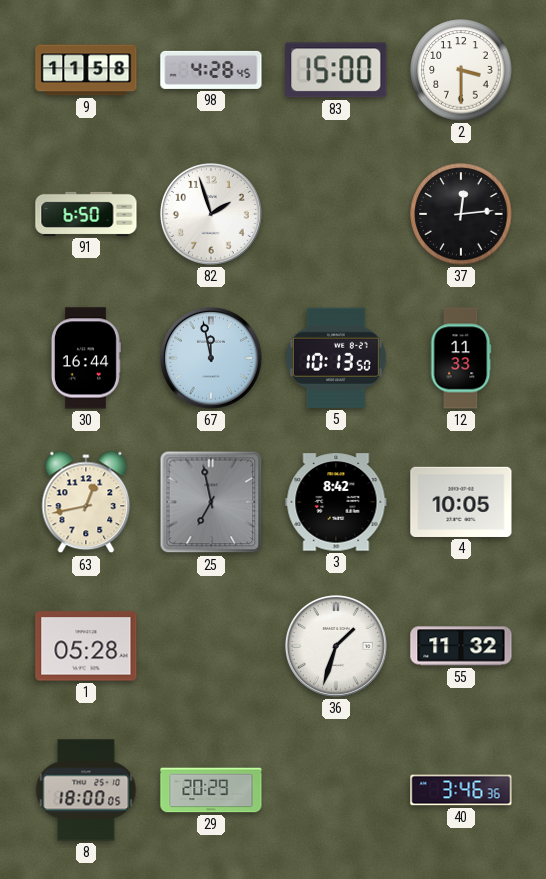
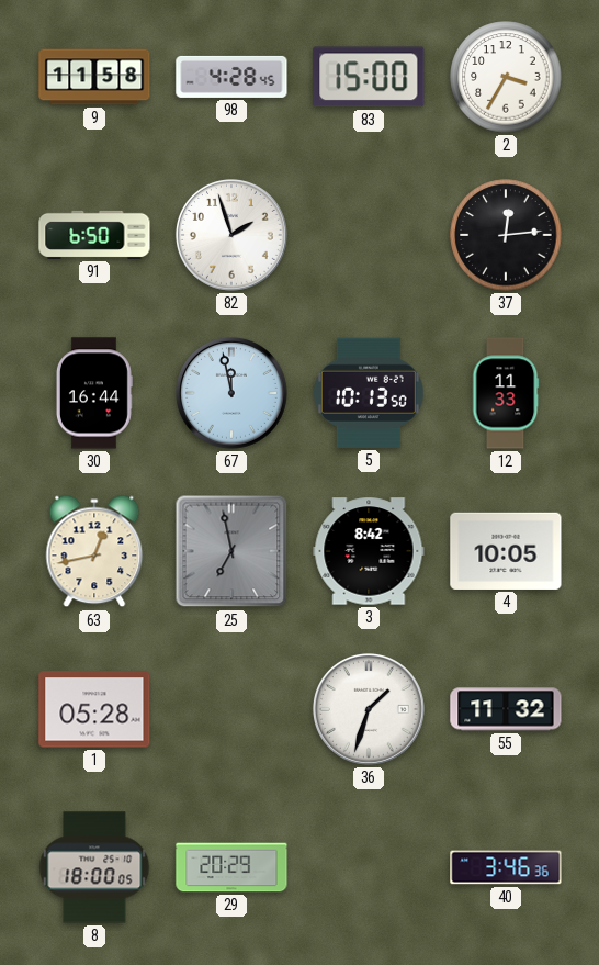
2: 3:30 -> 3:35 (506, 77)
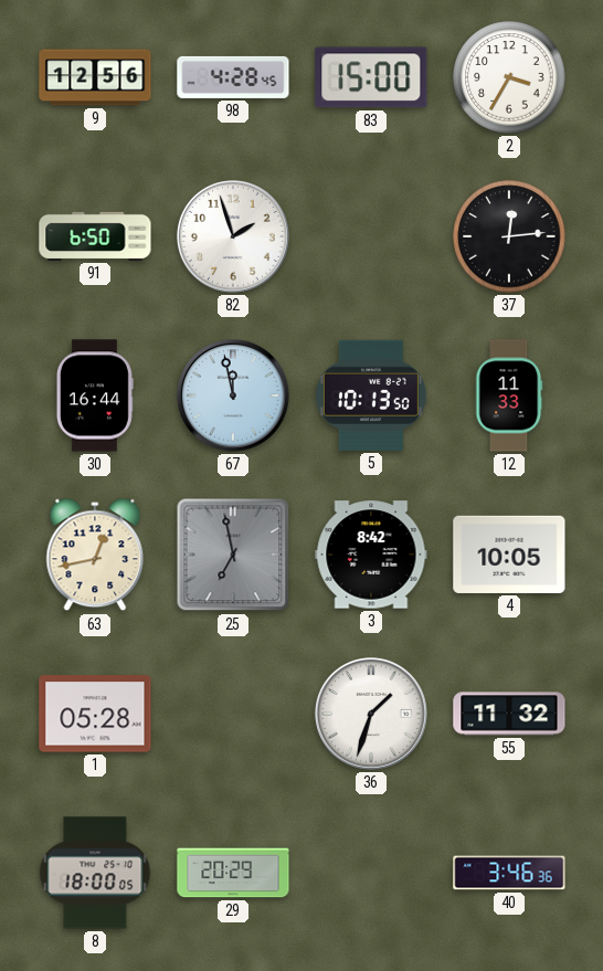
9: 11:58 -> 12:56 (95, 77)
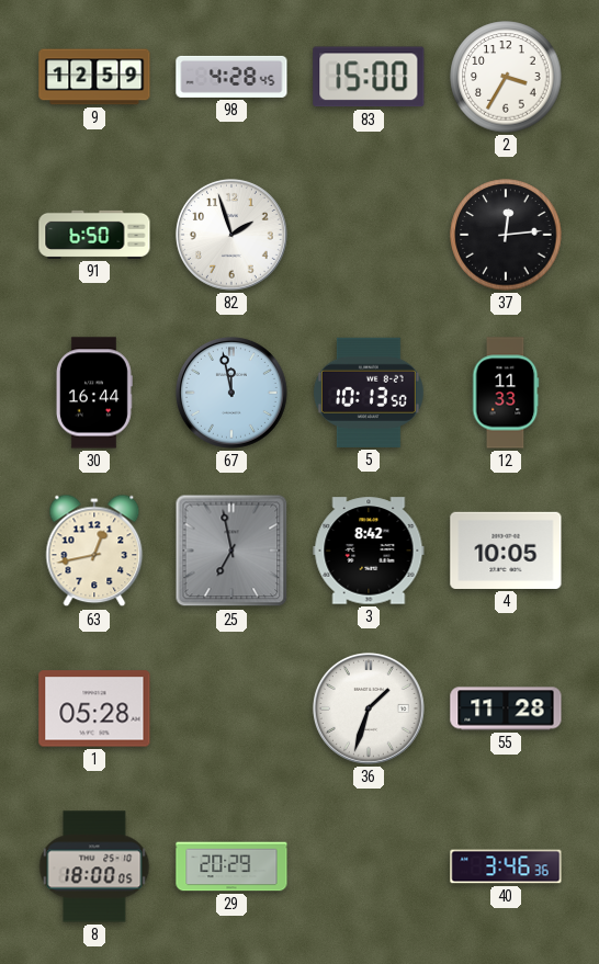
9: 12:56 -> 12:59 (94, 77)
55: 11:32 -> 11:28 (506, 708)
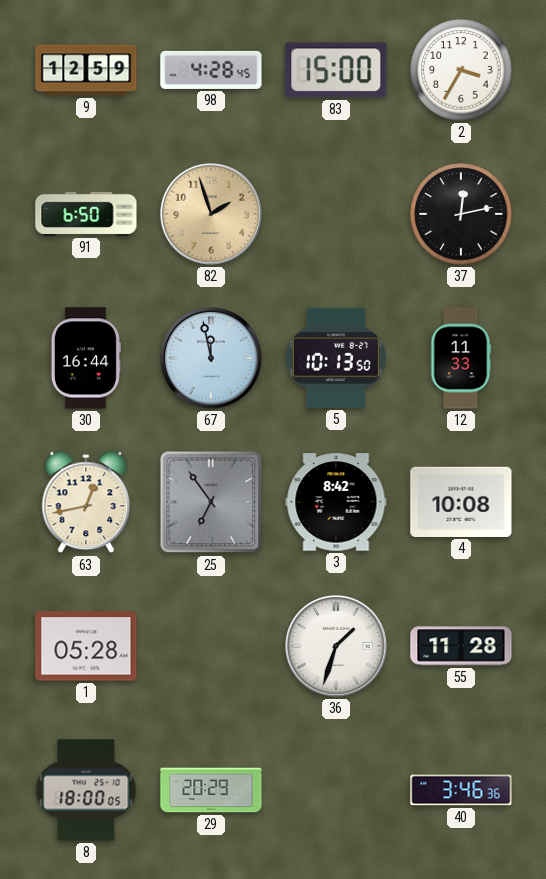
82 dial: white -> champagne (211, 214)
37: 12:14 -> 12:13 (461, 214)
25: 6:58 -> 6:54 (211, 502)
4: 10:05 -> 10:08 (461, 502)
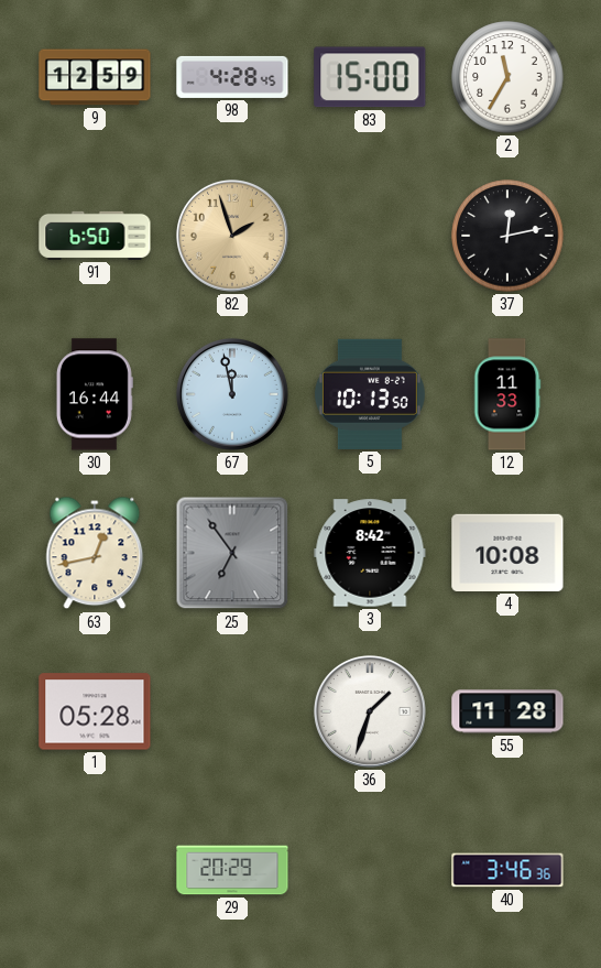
2: 3:35 -> 11:35 (507, 77)
8: 18:00 -> none (86, 790)
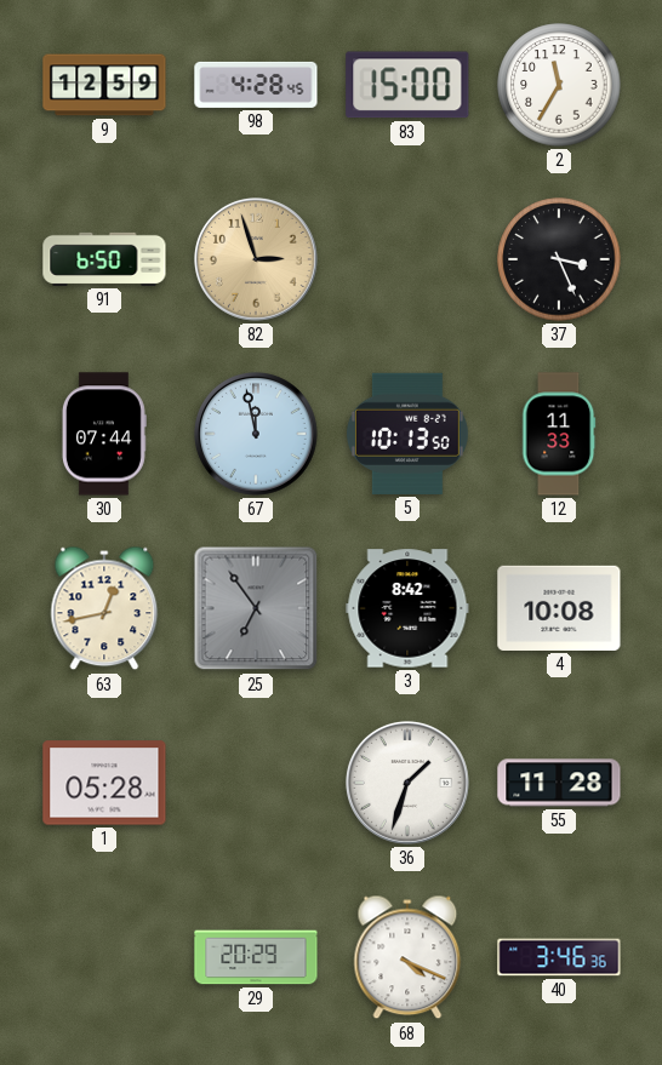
82: 1:57 -> 2:57 (256, 259)
37: 12:13 -> 3:26 (559, 259)
30: 16:44 -> 07:44 (104, 434)
68: none -> 4:19 (407, 957)
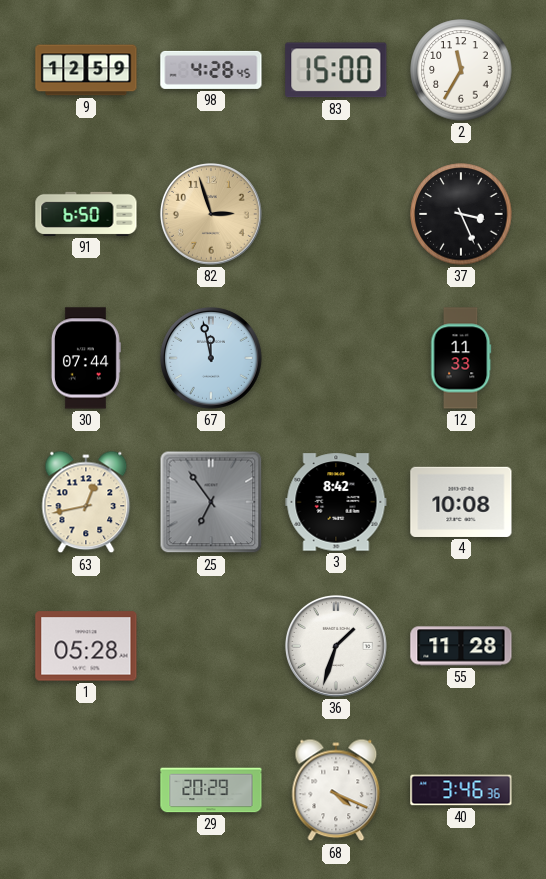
5: 10:13 -> none (407, 434)
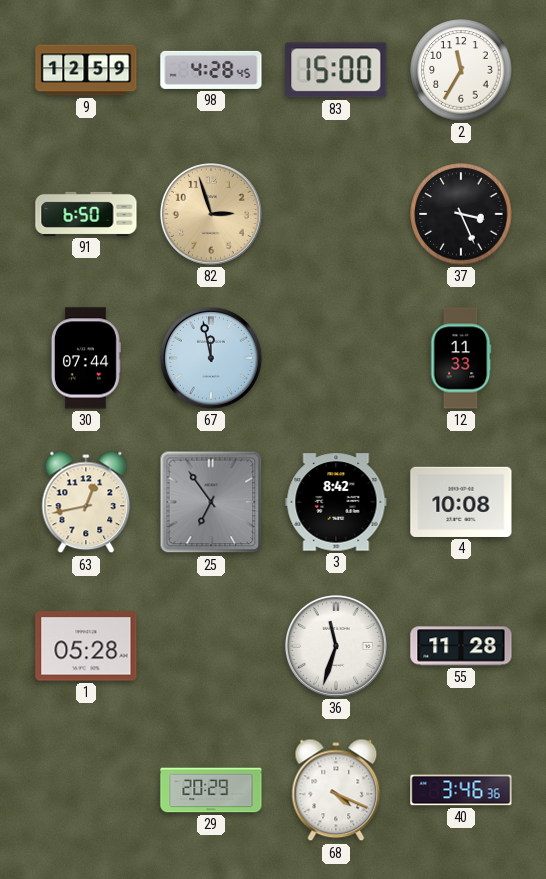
36: 1:33 -> 11:33 (336, 646)
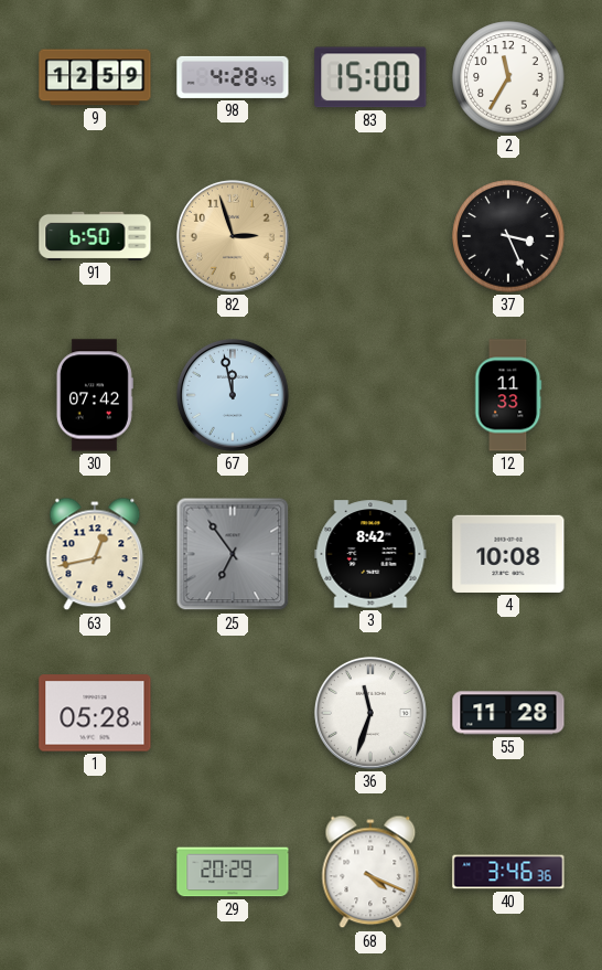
30: 07:44 -> 07:42 (95, 395)
